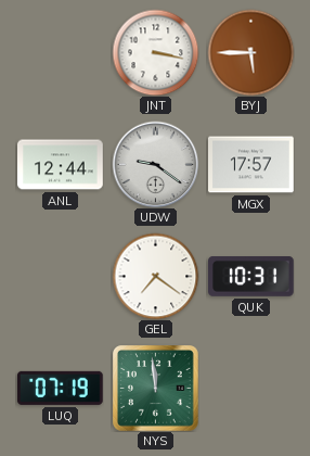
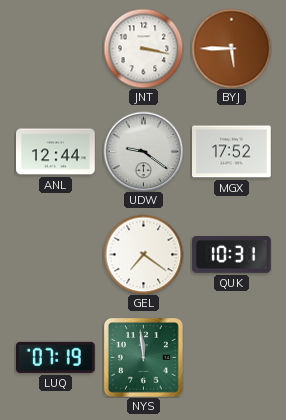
MGX: 17:57 -> 17:52 (232, 152)
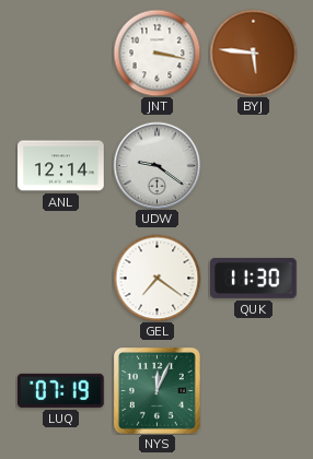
BYJ: 5:45 -> 5:46 (253, 52)
ANL: 12:44 -> 12:14 (61, 166)
MGX: 17:52 -> none (232, 152)
QUK: 10:31 -> 11:30 (254, 279)
NYS: 11:59 -> 12:04 (158, 391)
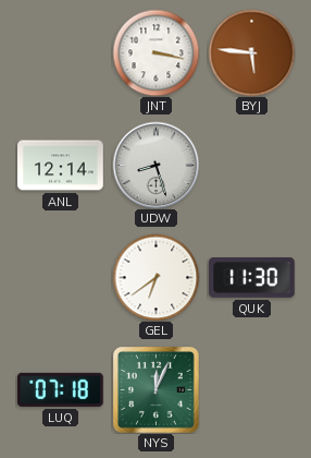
UDW: 9:21 -> 8:27 (155, 165)
GEL: 7:21 -> 6:39 (155, 277)
LUQ: 07:19 -> 07:18 (60, 389)
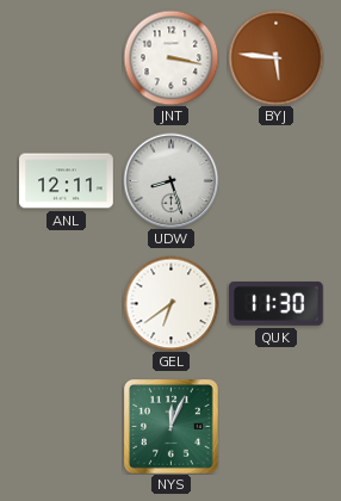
ANL: 12:14 -> 12:11 (67, 181)
LUQ: 07:18 -> none (60, 389)
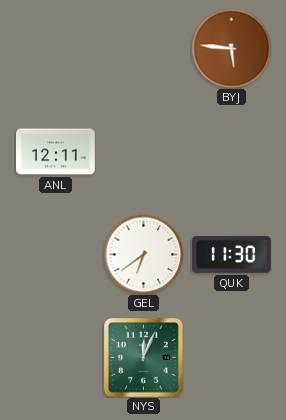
JNT: 3:17 -> none (170, 57)
UDW: 8:27 -> none (170, 180)
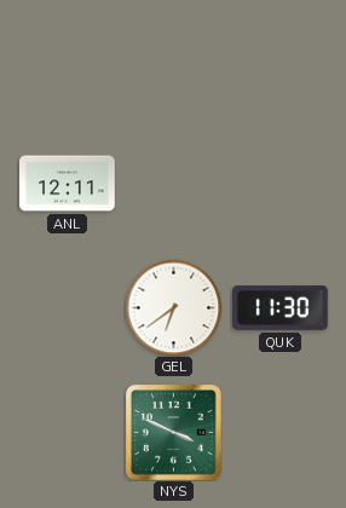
BYJ: 5:46 -> none (231, 48)
NYS: 12:04 -> 3:49 (174, 433)
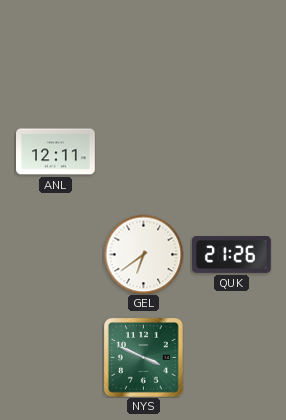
QUK: 11:30 -> 21:26 (232, 255)
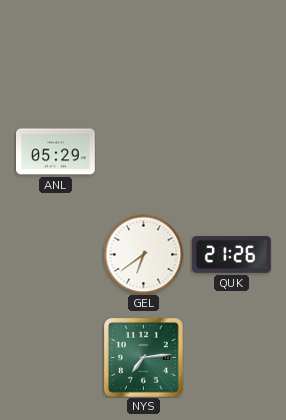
ANL: 12:11 -> 05:29 (56, 152)
NYS: 3:49 -> 7:14 (144, 358)
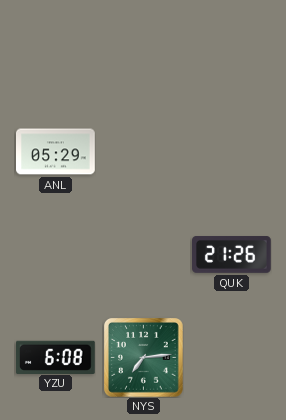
GEL: 6:39 -> none (143, 254)
YZU: none -> 6:08 (56, 357)
